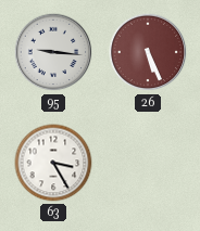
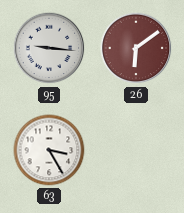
26: 5:26 -> 6:09 (136, 48)
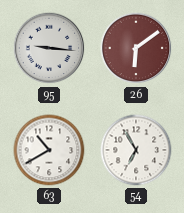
63: 3:25 -> 10:40 (49, 150)
54: none -> 6:55 (136, 150)
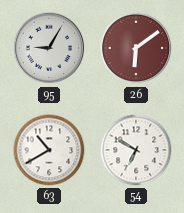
95: 9:16 -> 9:05 (49, 48)
54: 6:55 -> 6:50 (136, 150)
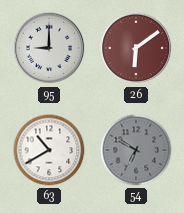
95: 9:05 -> 9:00 (49, 48)
54 dial: white -> grey (136, 150)
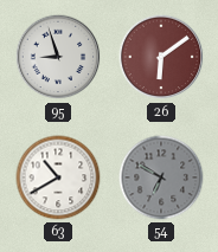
95: 9:00 -> 8:57 (58, 57)
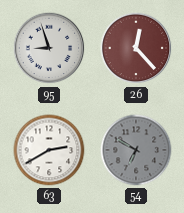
26: 6:09 -> 12:23 (136, 48)
63: 10:40 -> 2:40 (49, 150)
